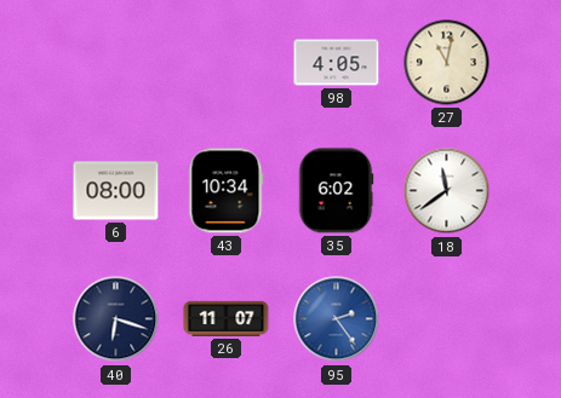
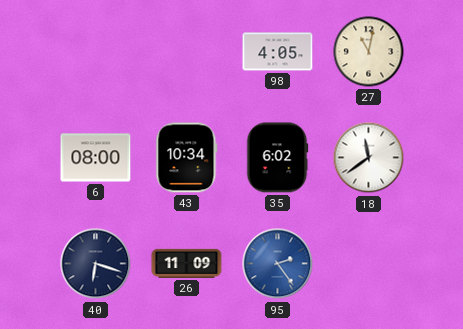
26: 11:07 -> 11:09 (187, 263)
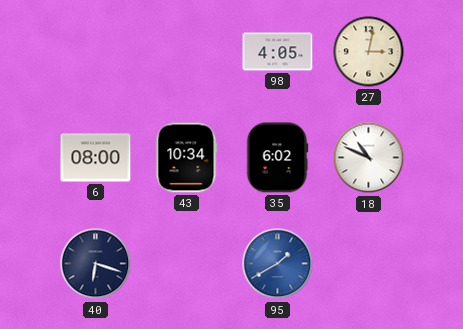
27: 11:02 -> 3:02 (369, 52)
18: 11:39 -> 10:49 (369, 158)
26: 11:09 -> none (187, 263)
95: 2:24 -> 1:40 (278, 264)
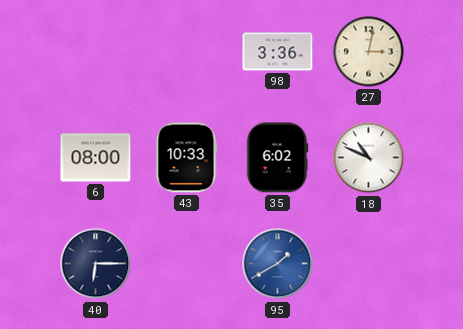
98: 4:05 -> 3:36 (278, 52)
43: 10:34 -> 10:33 (187, 158)
40: 6:18 -> 6:15 (96, 264)
